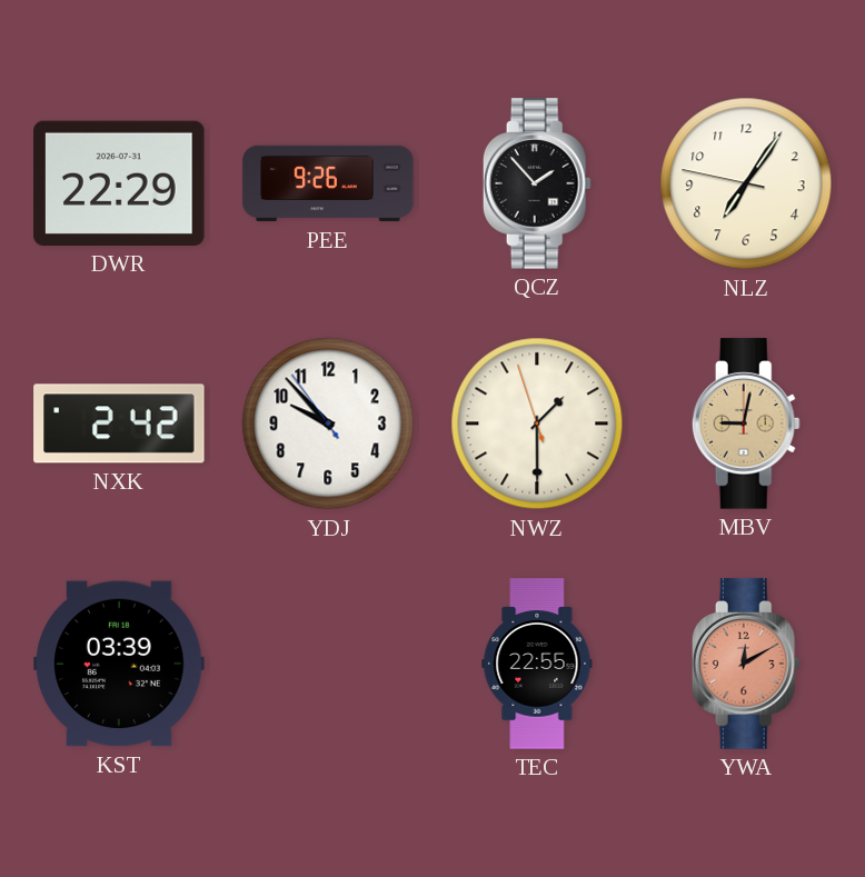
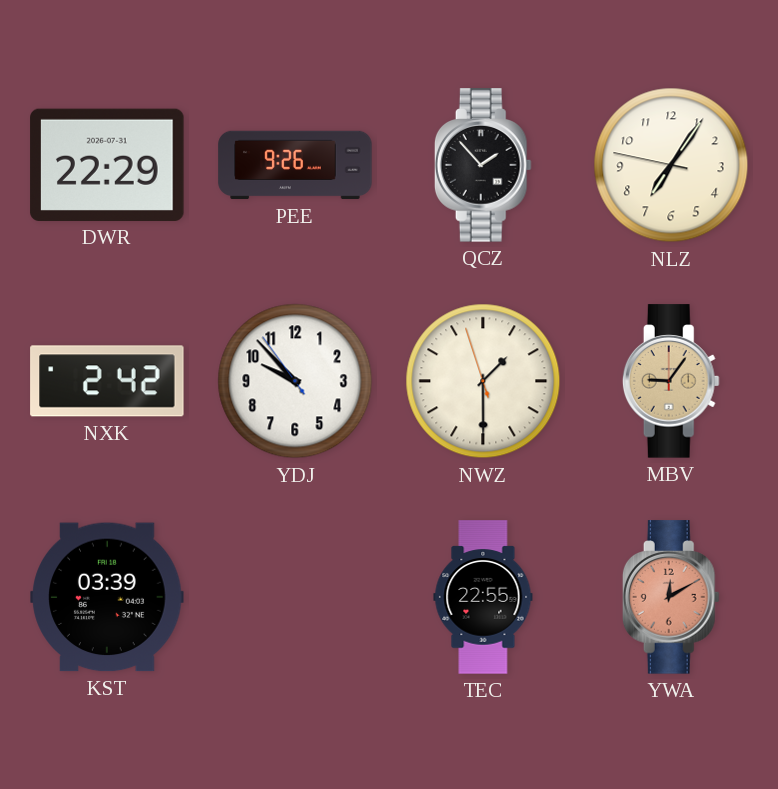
MBV: 9:02 -> 9:06 (671, 381)
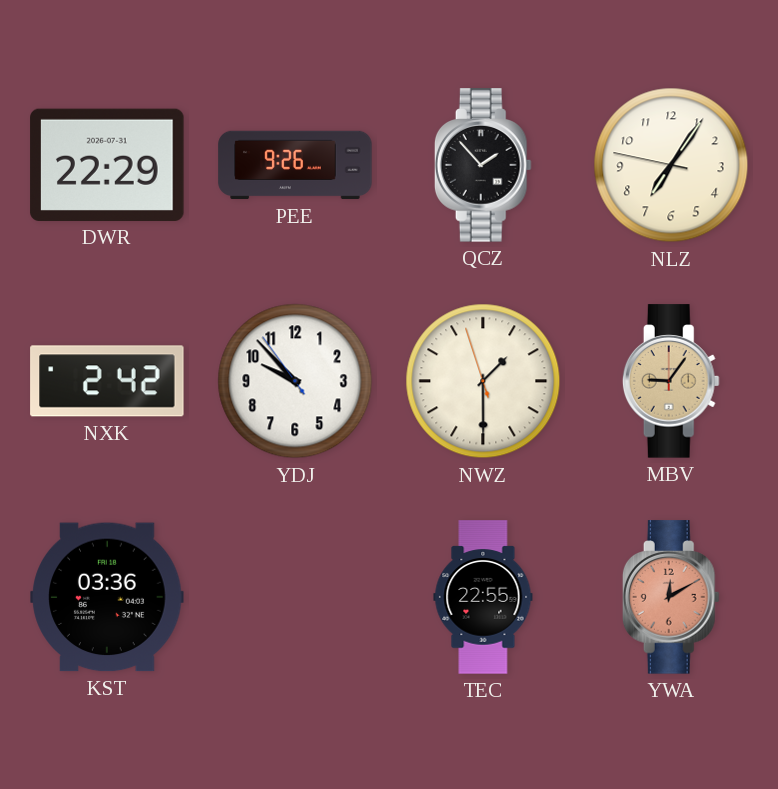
KST: 03:39 -> 03:36 (107, 597)
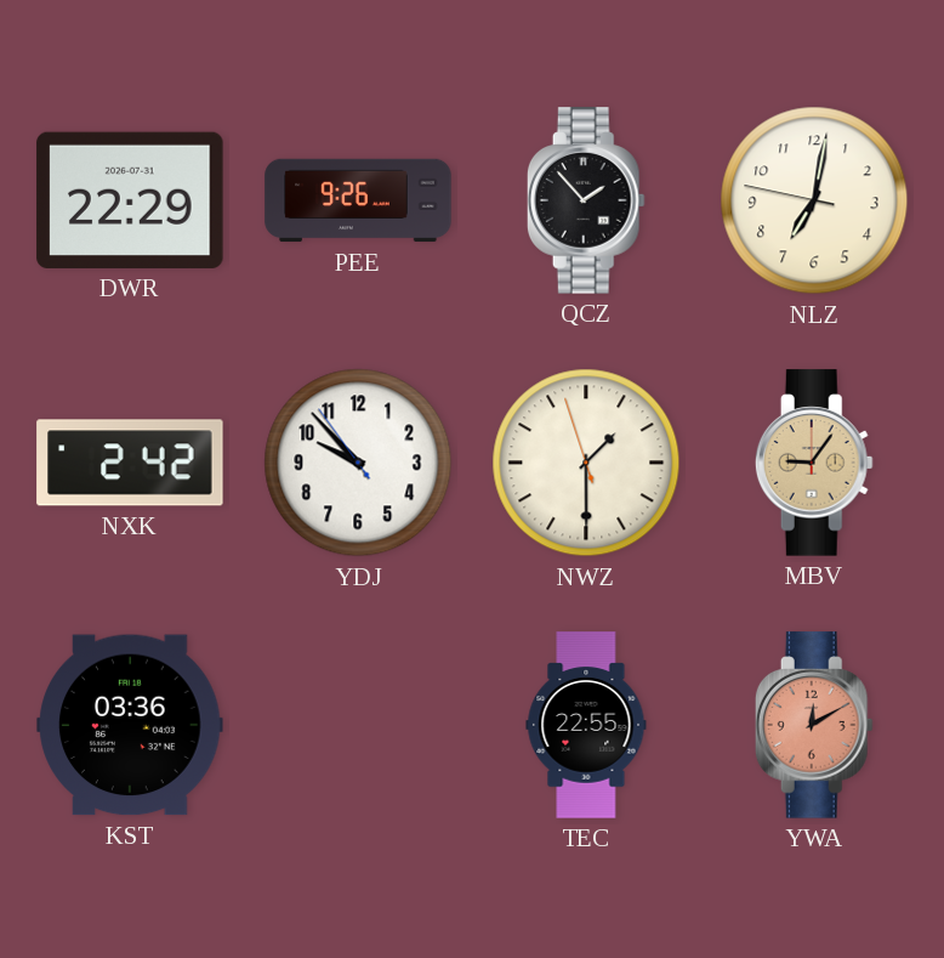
NLZ: 7:05 -> 7:01 (814, 200)
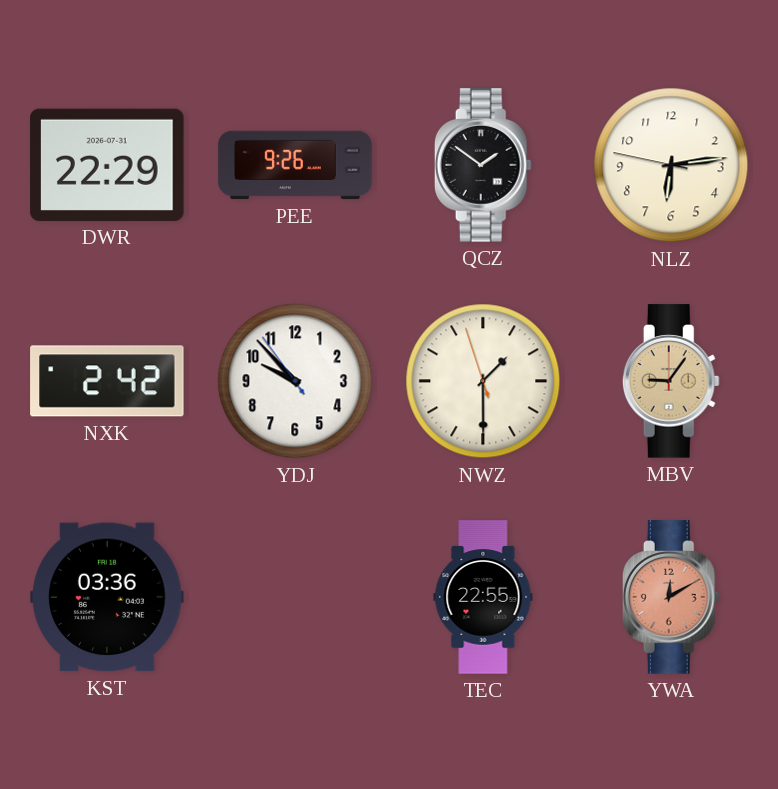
QCZ: 1:53 -> 1:51 (483, 165)
NLZ: 7:01 -> 6:13 (671, 165)
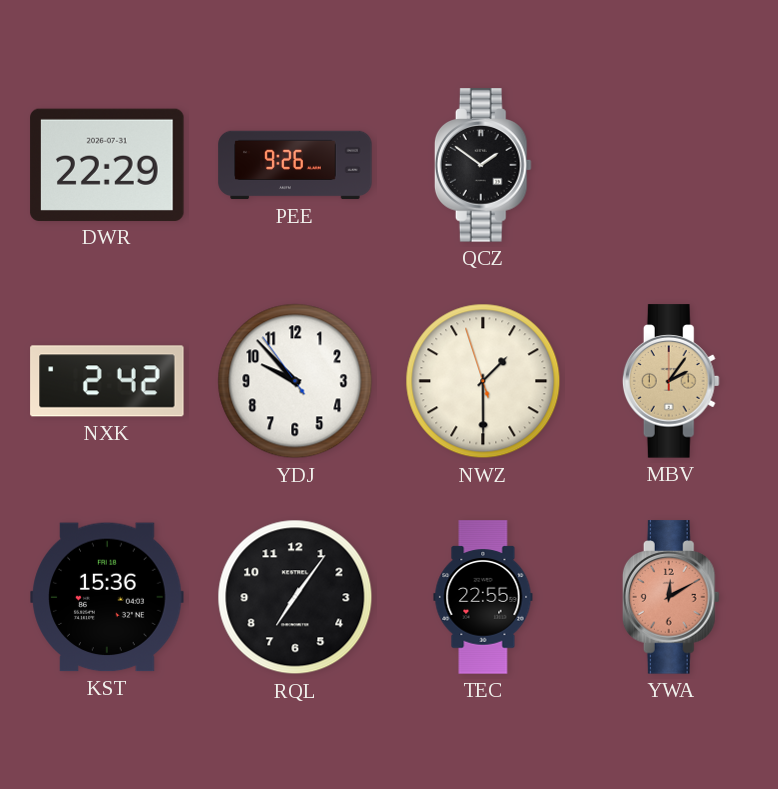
NLZ: 6:13 -> none (671, 165)
MBV: 9:06 -> 2:06 (671, 381)
KST: 03:36 -> 15:36 (107, 597)
RQL: none -> 7:06 (295, 597)
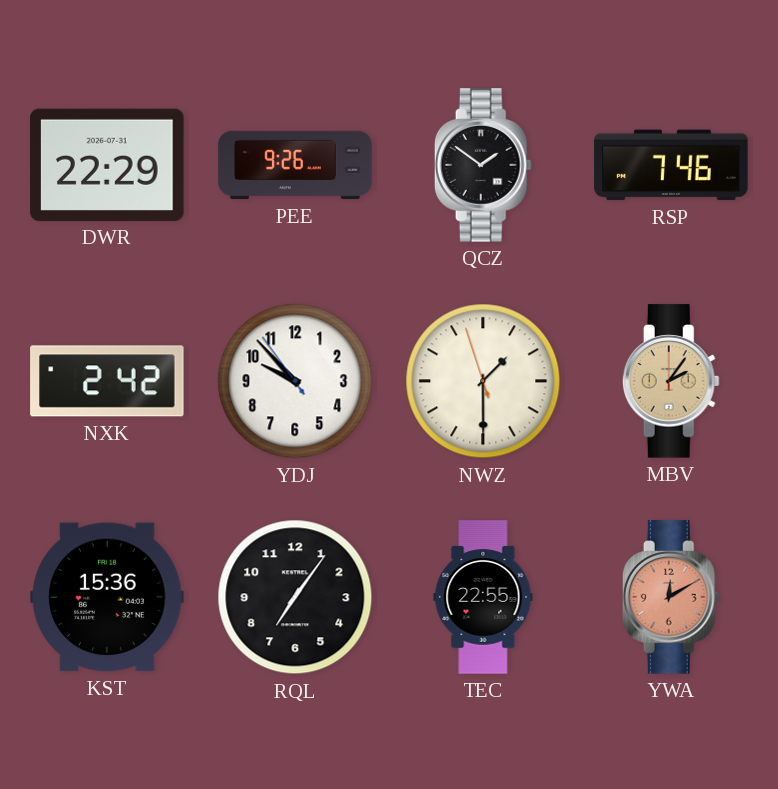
RSP: none -> 7:46 (671, 165)
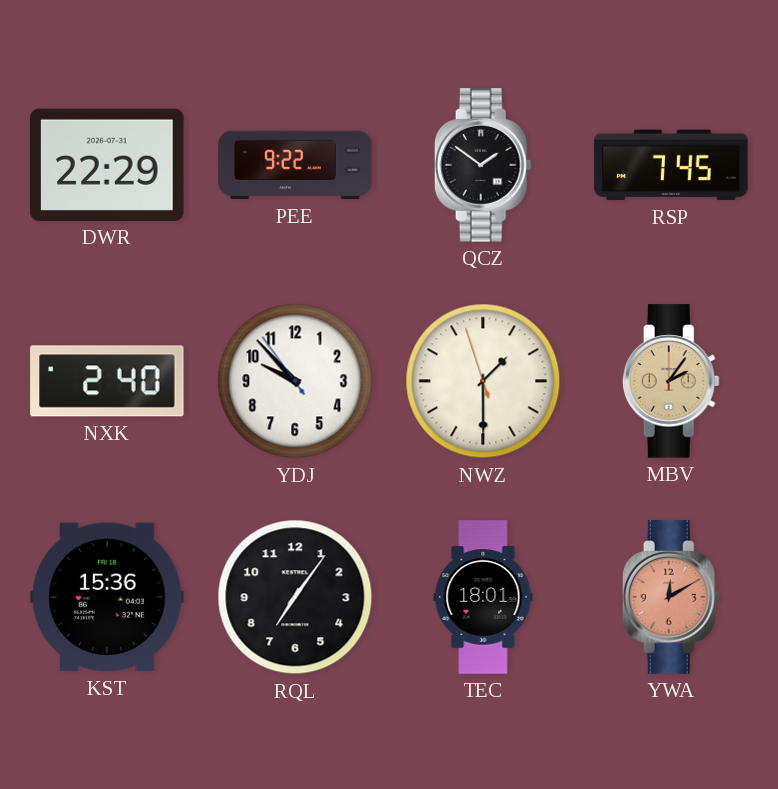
PEE: 9:26 -> 9:22 (295, 165)
RSP: 7:46 -> 7:45 (671, 165)
NXK: 2:42 -> 2:40 (107, 381)
TEC: 22:55 -> 18:01 (483, 597)
